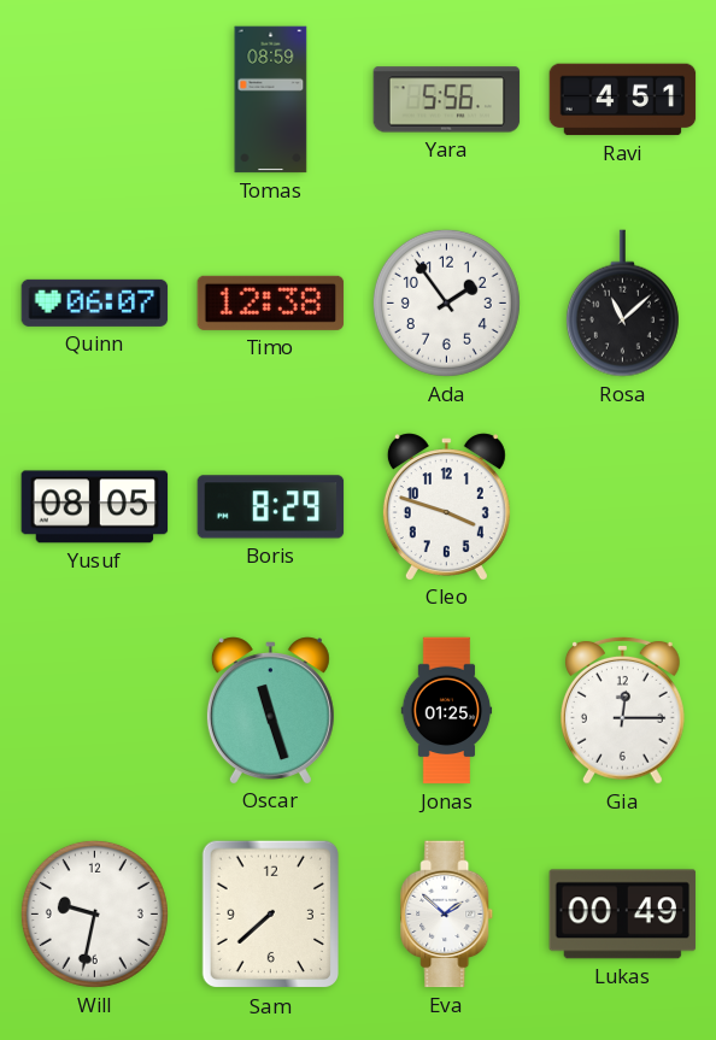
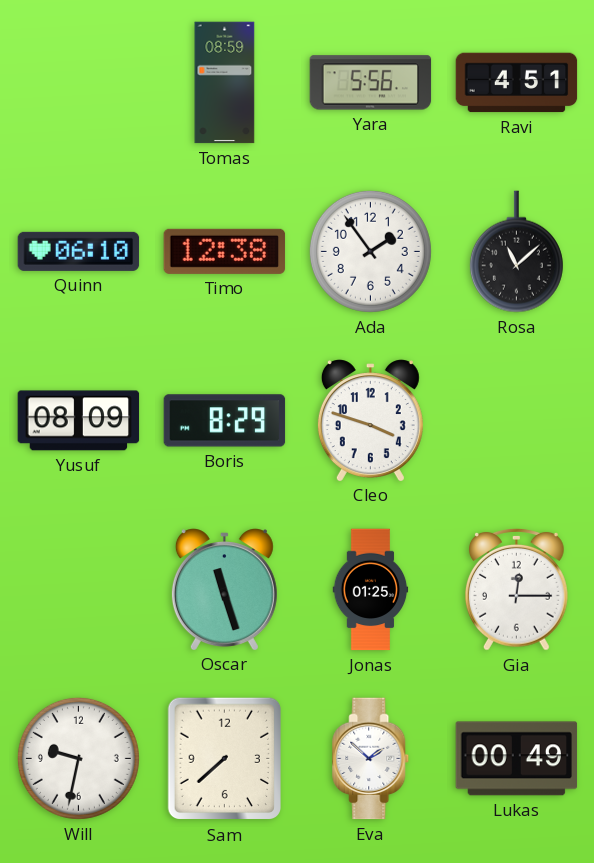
Quinn: 06:07 -> 06:10 (79, 251)
Yusuf: 08:05 -> 08:09 (79, 421)
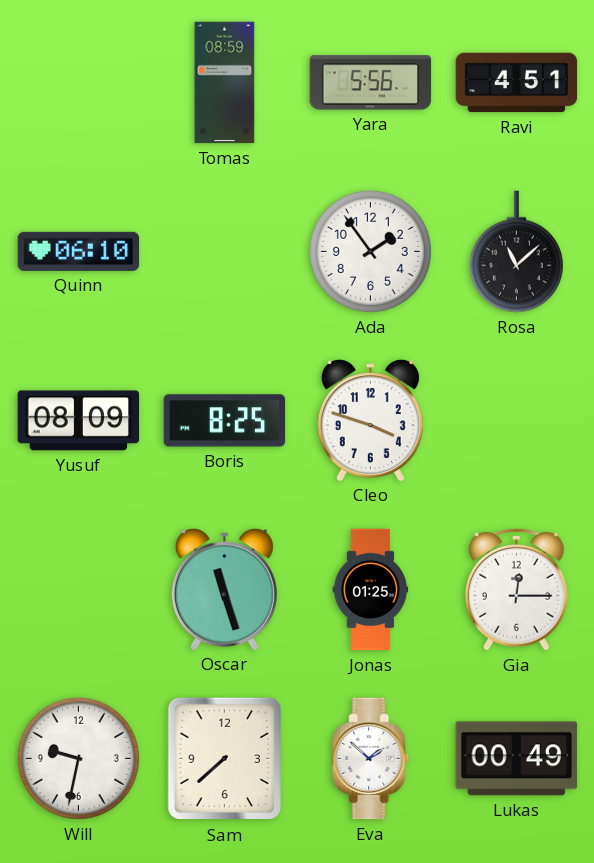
Timo: 12:38 -> none (225, 251)
Boris: 8:29 -> 8:25 (225, 421)
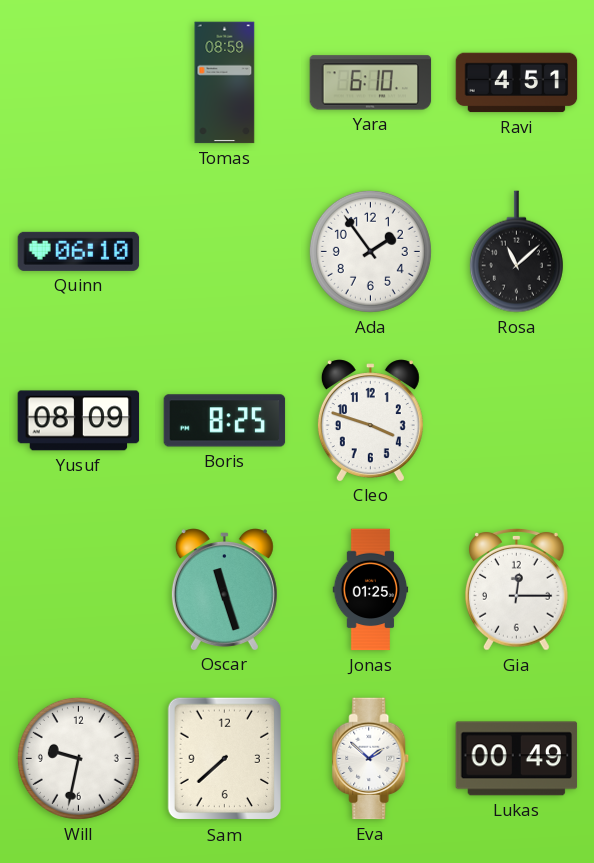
Yara: 5:56 -> 6:10 (371, 83)
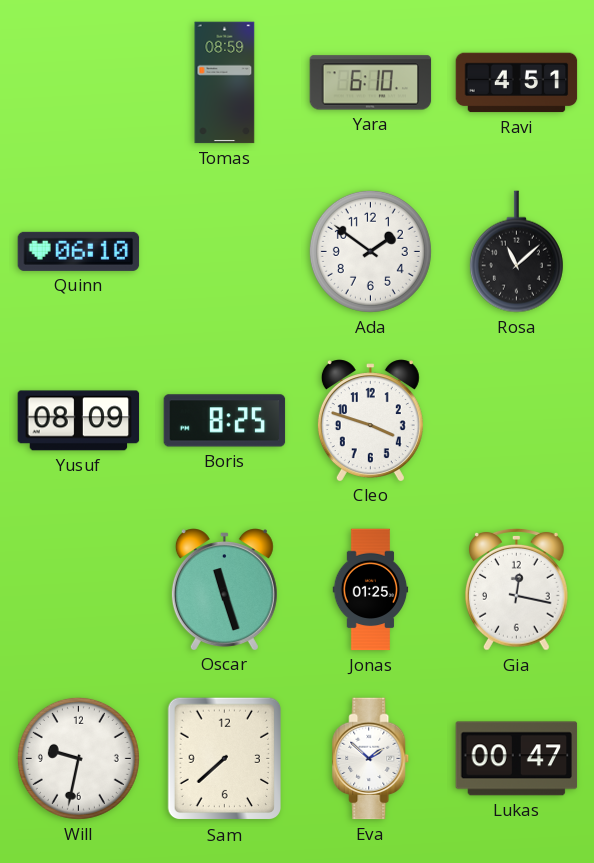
Ada: 1:54 -> 1:51 (370, 251)
Gia: 12:15 -> 12:17 (517, 590)
Lukas: 00:49 -> 00:47 (517, 759)
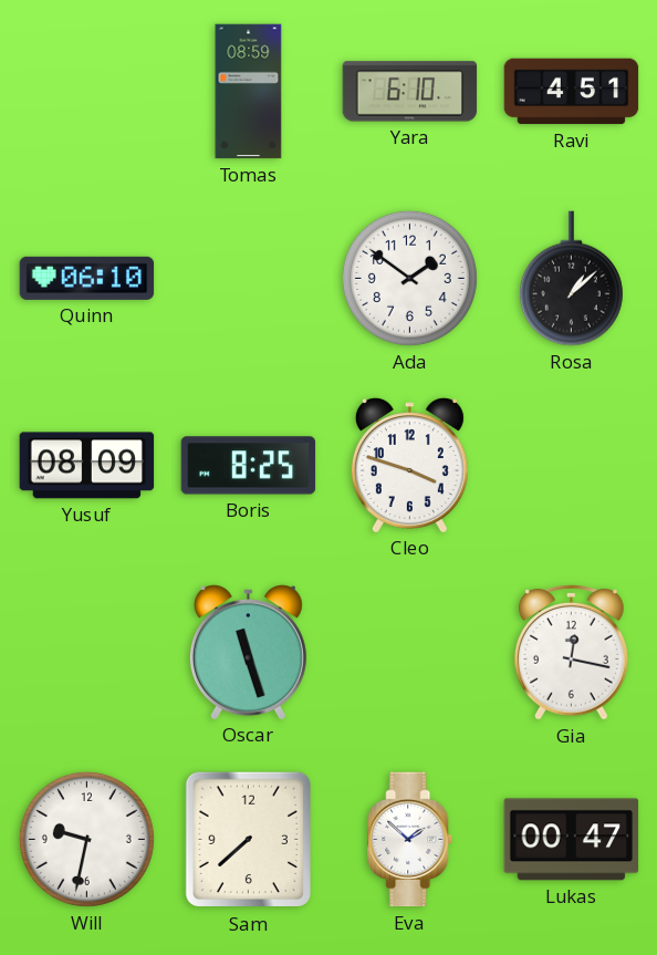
Rosa: 11:08 -> 1:08 (571, 279)
Jonas: 01:25 -> none (371, 590)
